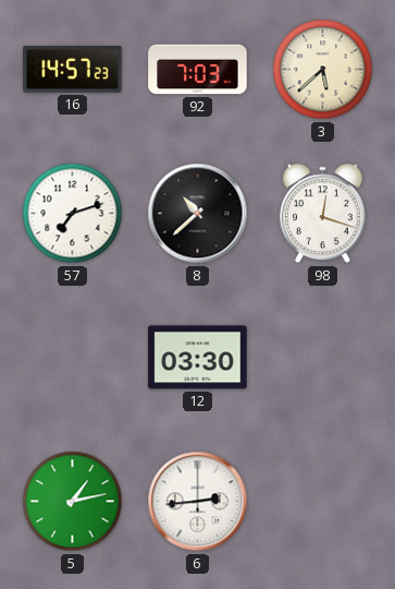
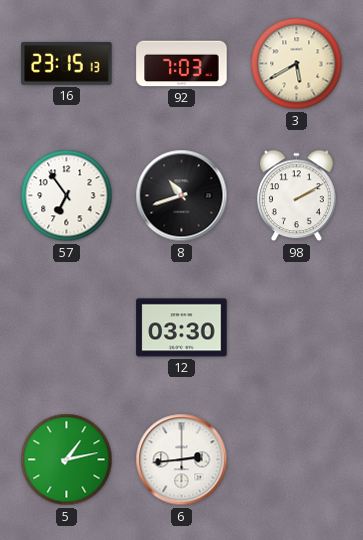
16: 14:57 -> 23:15 (67, 64)
3: 5:38 -> 5:40 (297, 64)
57: 7:12 -> 6:54 (67, 196)
8: 10:38 -> 10:42 (182, 196)
98: 12:18 -> 2:10 (297, 196)
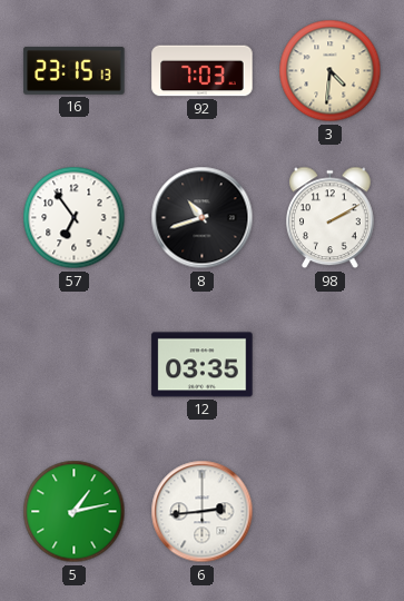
3: 5:40 -> 4:31 (331, 71)
12: 03:30 -> 03:35 (203, 365)
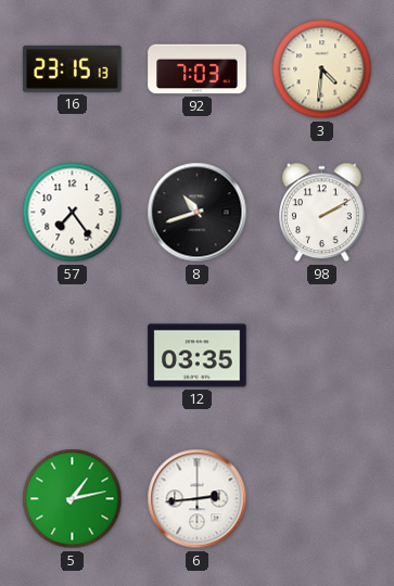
57: 6:54 -> 7:24 (73, 213)
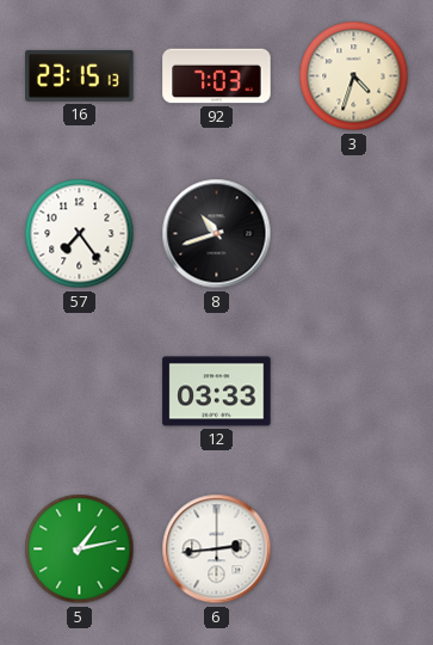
3: 4:31 -> 4:33 (354, 76)
98: 2:10 -> none (322, 213)
12: 03:35 -> 03:33 (217, 392)
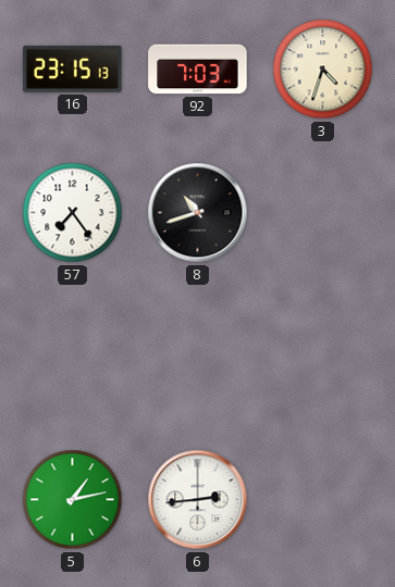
12: 03:33 -> none (217, 392)
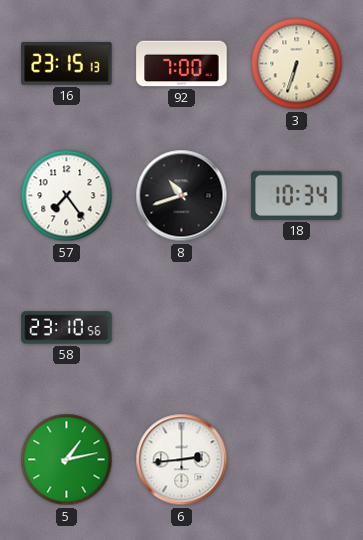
92: 7:03 -> 7:00 (182, 64)
3: 4:33 -> 6:33 (297, 64)
18: none -> 10:34 (297, 195)
58: none -> 23:10 (67, 328)
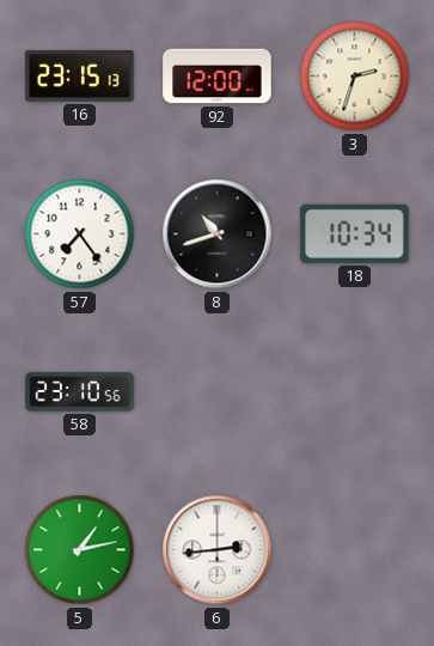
92: 7:00 -> 12:00 (218, 77)
3: 6:33 -> 2:33 (355, 77)
